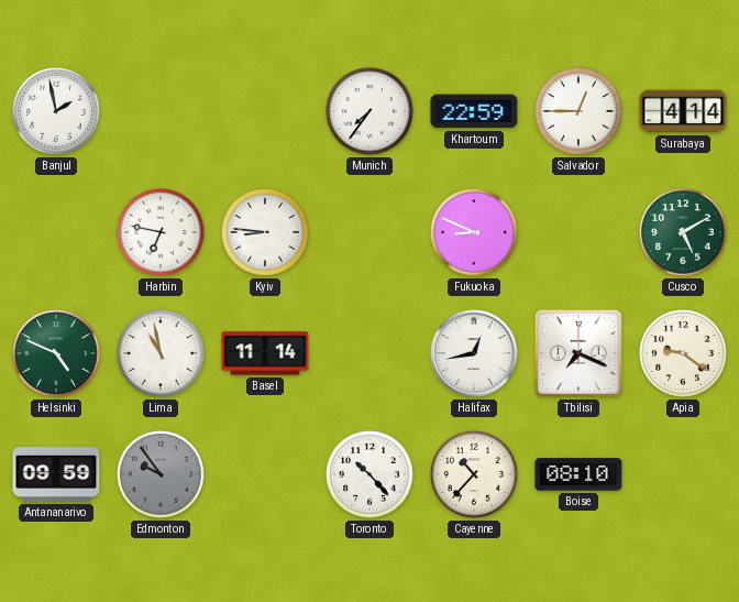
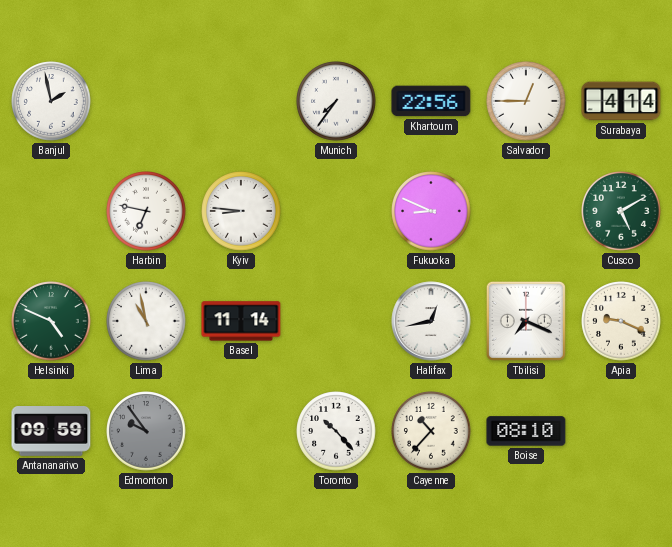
Khartoum: 22:59 -> 22:56 (431, 101)
Apia: 9:21 -> 9:19 (621, 321)
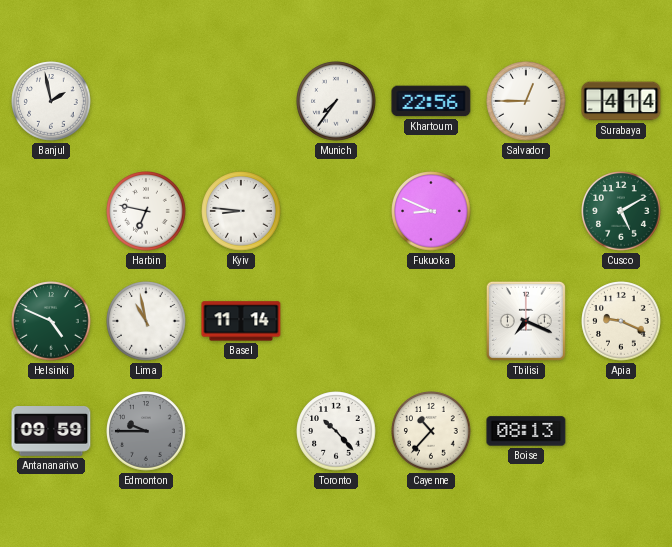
Halifax: 12:43 -> none (431, 321)
Edmonton: 9:54 -> 9:45 (146, 431)
Boise: 08:10 -> 08:13 (526, 431)
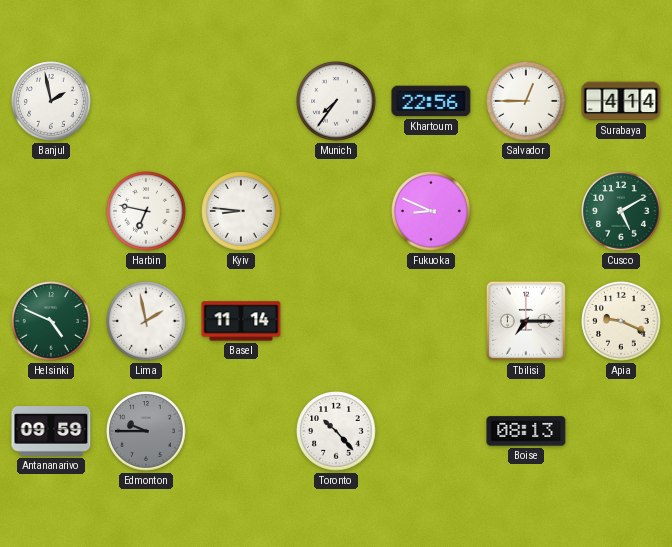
Lima: 10:58 -> 1:58 (146, 321)
Tbilisi: 7:19 -> 7:15 (526, 321)
Cayenne: 10:37 -> none (431, 431)
